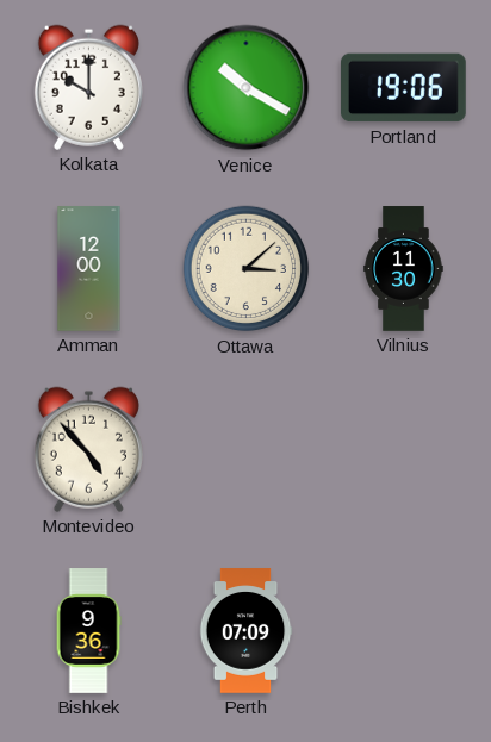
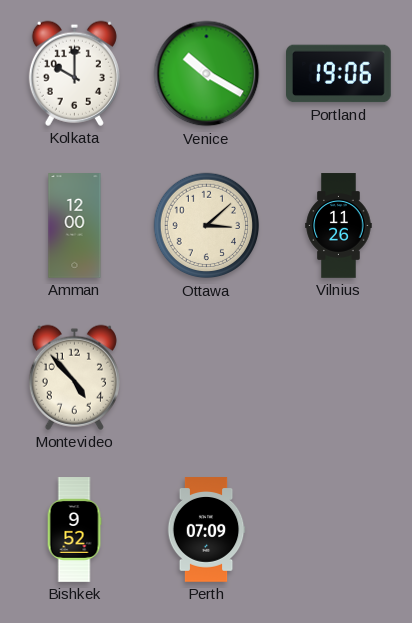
Vilnius: 11:30 -> 11:26 (339, 226)
Bishkek: 9:36 -> 9:52 (74, 530)
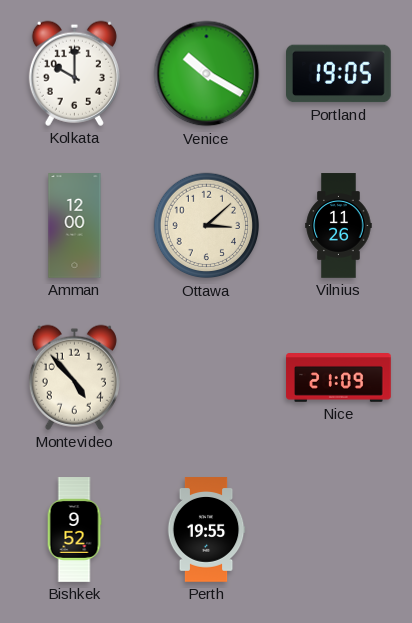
Portland: 19:06 -> 19:05 (339, 74)
Nice: none -> 21:09 (339, 378)
Perth: 07:09 -> 19:55 (206, 530)
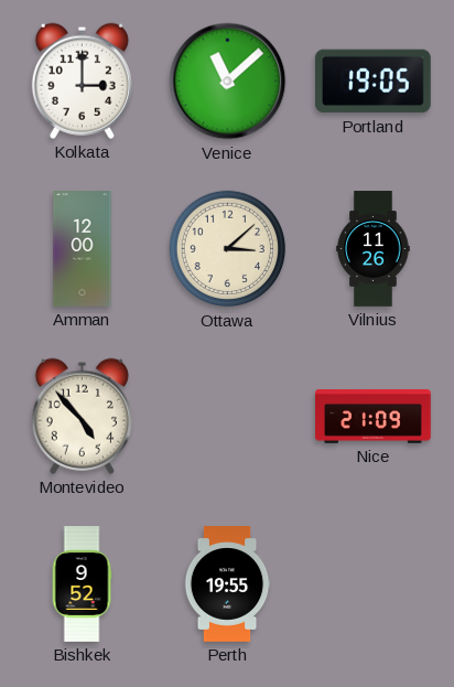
Kolkata: 10:00 -> 3:00 (82, 80)
Venice: 10:20 -> 11:08 (228, 82)
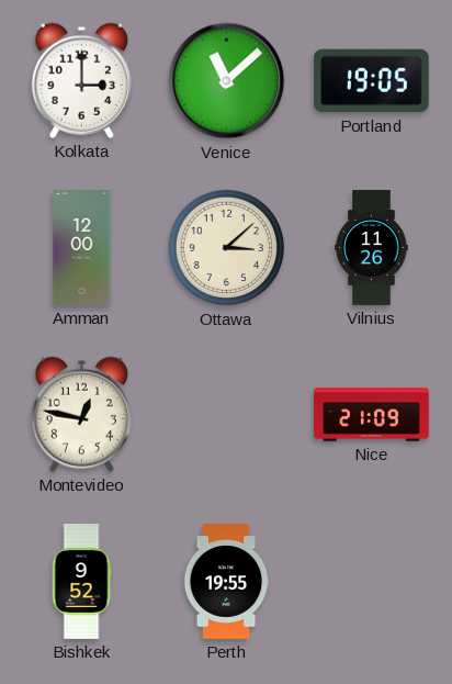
Montevideo: 4:53 -> 12:47 (81, 414)
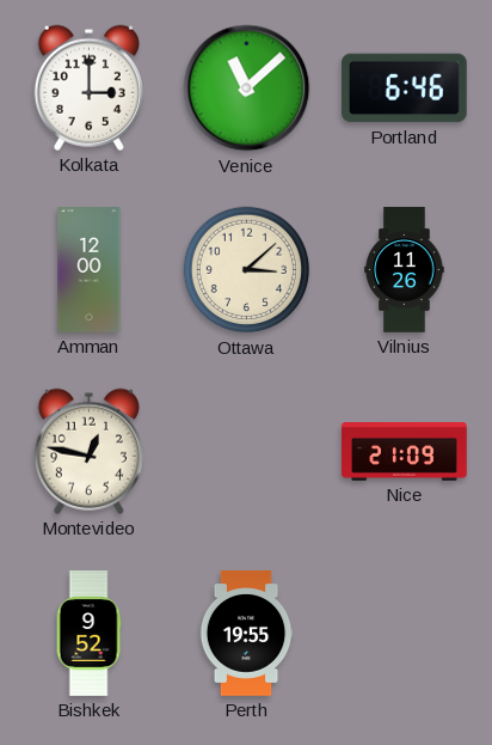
Portland: 19:05 -> 6:46 (405, 88)
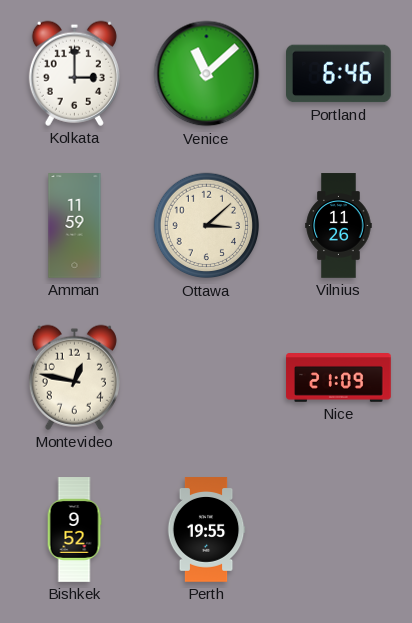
Amman: 12:00 -> 11:59 (75, 226)
